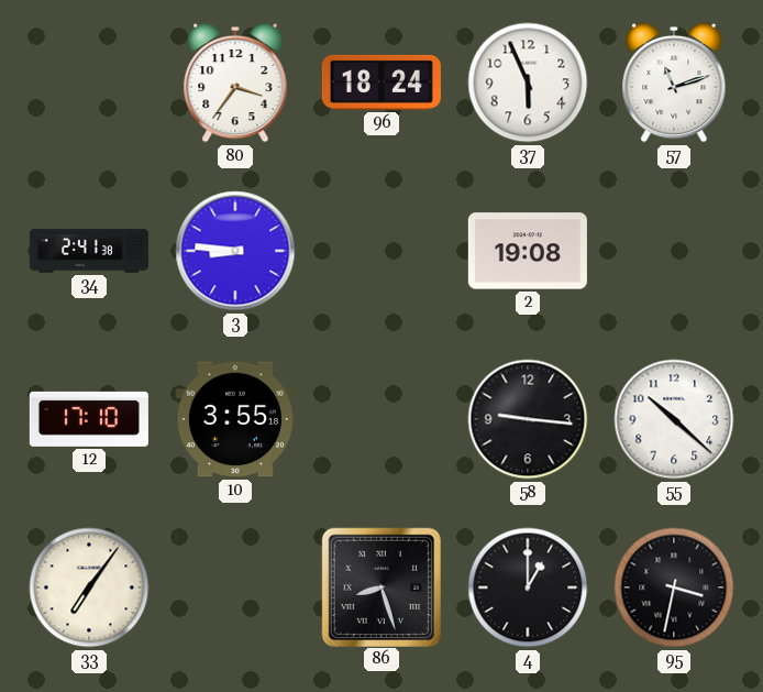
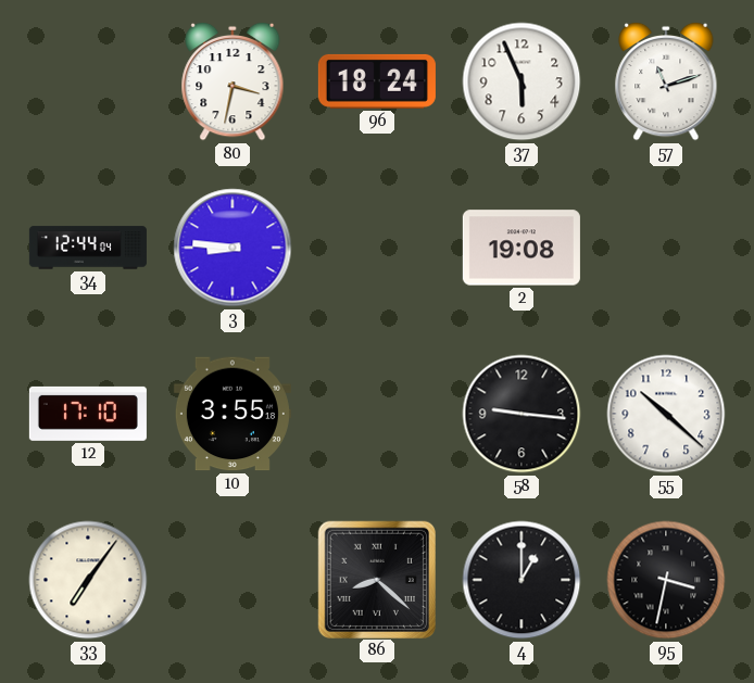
80: 3:36 -> 3:32 (233, 81)
34: 2:41 -> 12:44 (88, 248)
86: 8:27 -> 8:22 (376, 579)
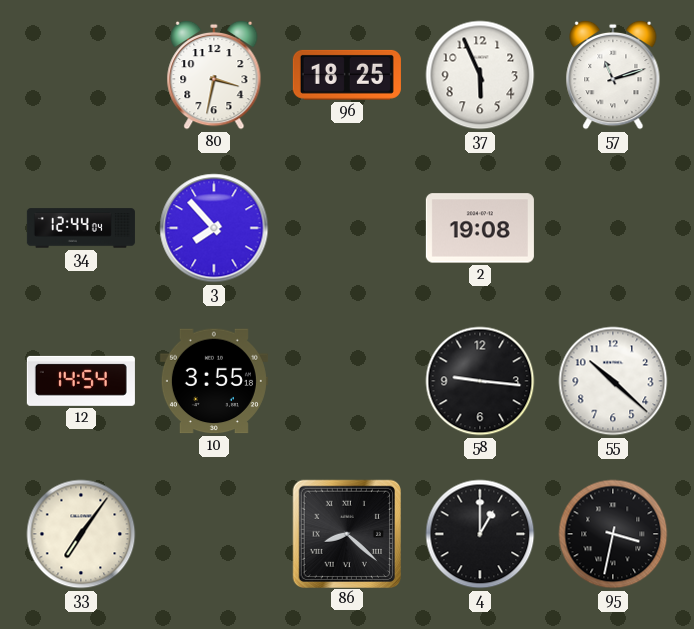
96: 18:24 -> 18:25 (347, 75)
3: 8:46 -> 7:53 (214, 228)
12: 17:10 -> 14:54 (81, 381)
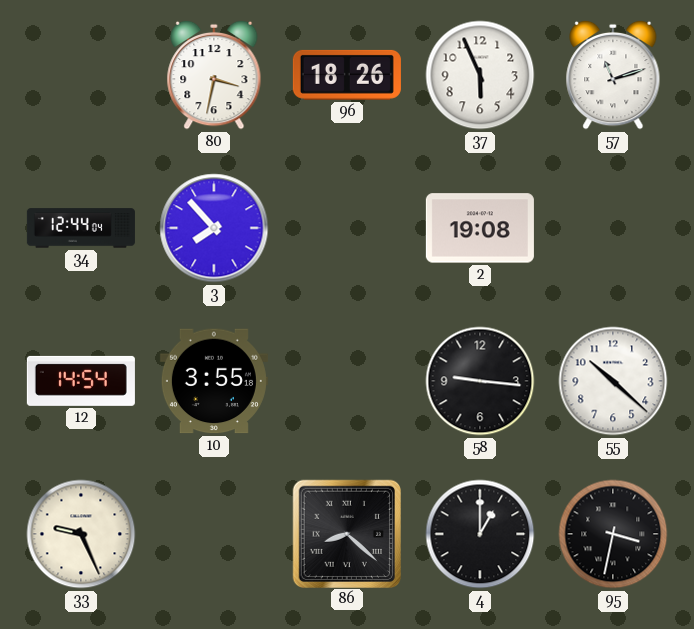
96: 18:25 -> 18:26 (347, 75)
33: 7:06 -> 9:26 (81, 534)
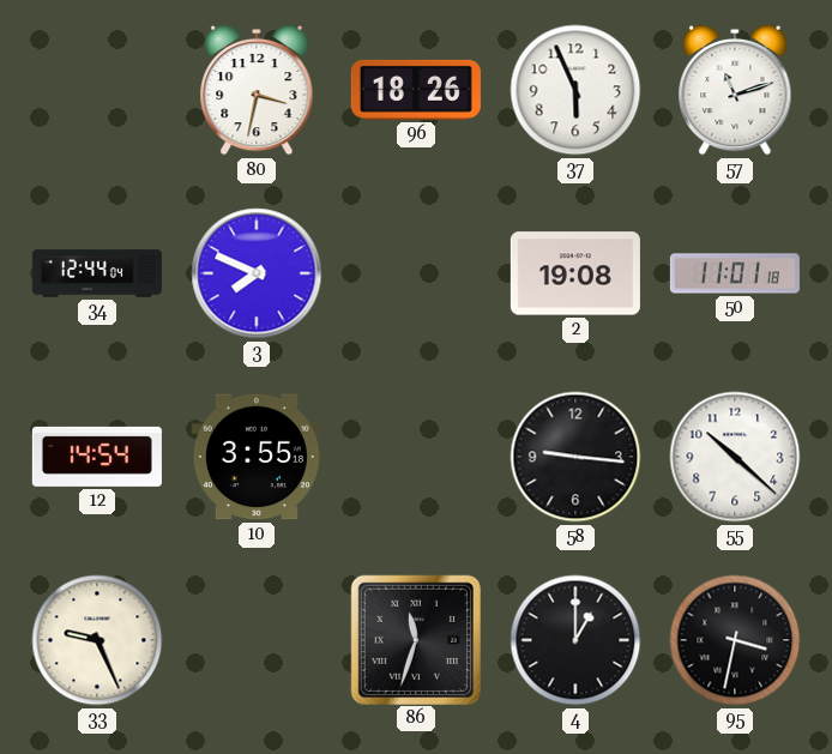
3: 7:53 -> 7:49 (257, 273)
50: none -> 11:01 (735, 273)
86: 8:22 -> 11:33 (415, 639)
